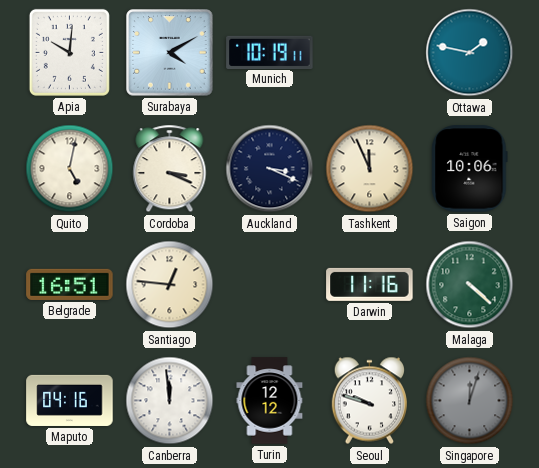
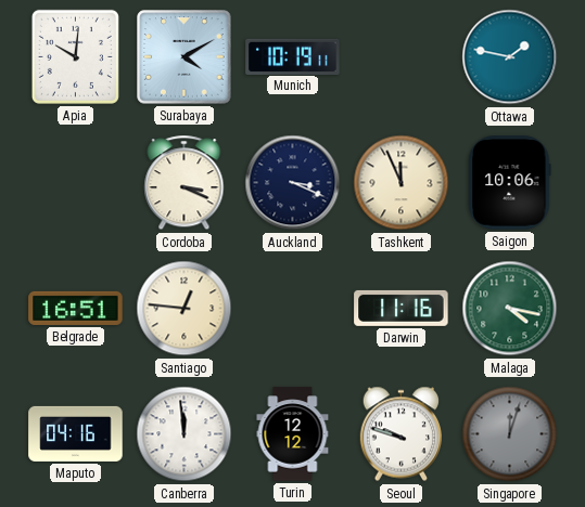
Quito: 5:02 -> none (70, 169)
Malaga: 4:22 -> 4:17 (510, 309)
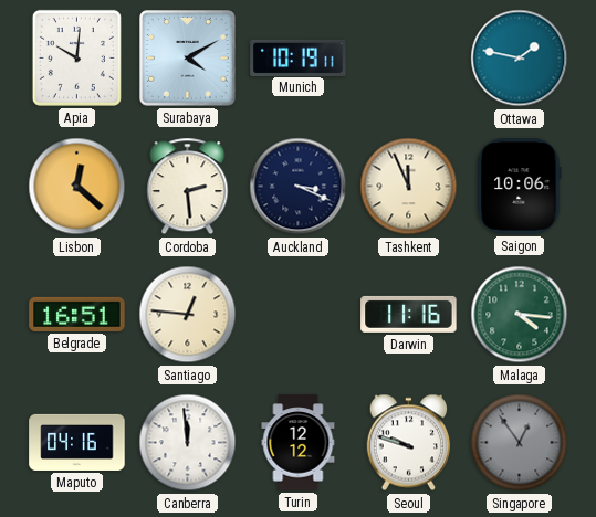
Lisbon: none -> 12:22 (77, 187)
Cordoba: 3:19 -> 2:29 (188, 187)
Malaga: 4:17 -> 4:16 (520, 315)
Singapore: 12:03 -> 12:54 (520, 443)
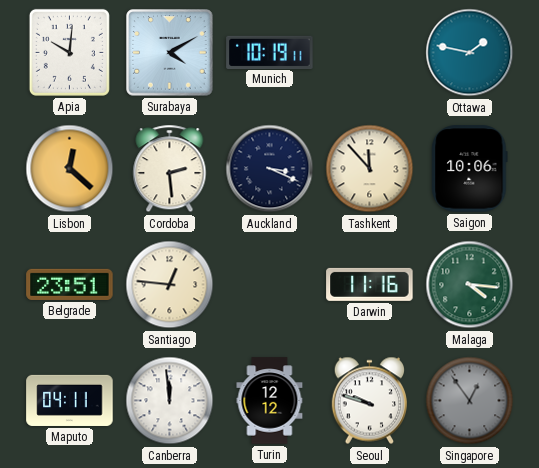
Tashkent: 11:56 -> 11:53 (370, 169)
Belgrade: 16:51 -> 23:51 (70, 284)
Maputo: 04:16 -> 04:11 (70, 400)
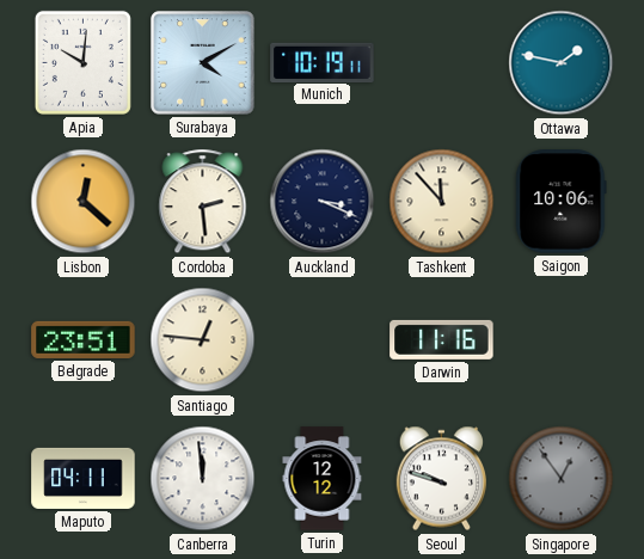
Malaga: 4:16 -> none (470, 285)
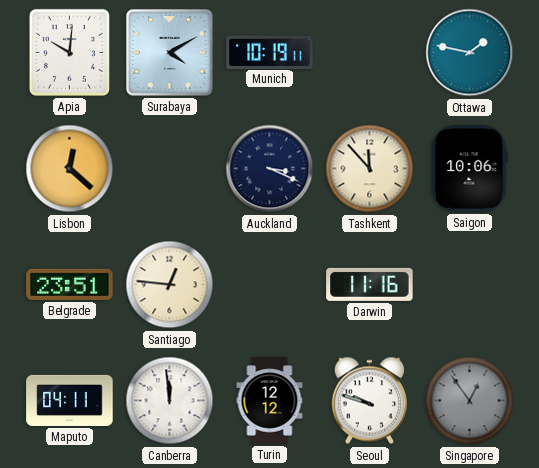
Cordoba: 2:29 -> none (203, 202)
